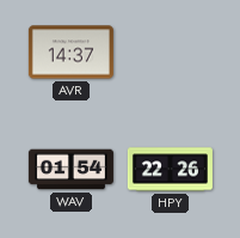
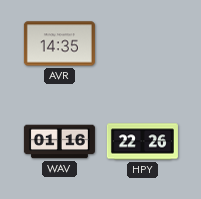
AVR: 14:37 -> 14:35 (59, 44)
WAV: 01:54 -> 01:16 (59, 142)
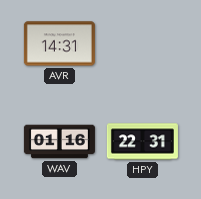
AVR: 14:35 -> 14:31 (59, 44)
HPY: 22:26 -> 22:31 (142, 142)
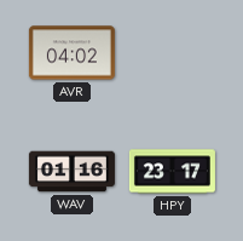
AVR: 14:31 -> 04:02 (71, 53)
HPY: 22:31 -> 23:17 (172, 172)
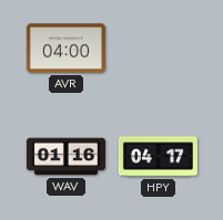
AVR: 04:02 -> 04:00 (65, 49)
HPY: 23:17 -> 04:17 (158, 157)
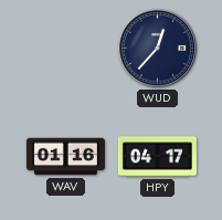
AVR: 04:00 -> none (65, 49)
WUD: none -> 12:37 (157, 48)
